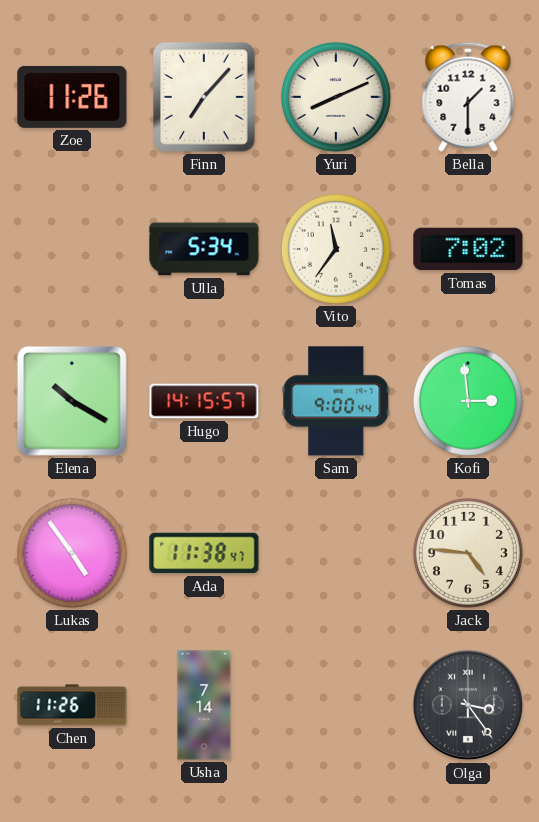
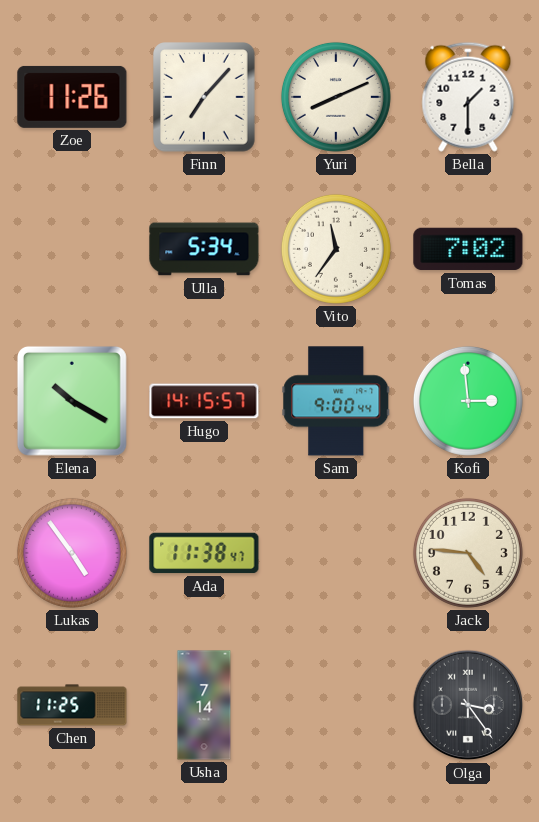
Chen: 11:26 -> 11:25 (72, 705)
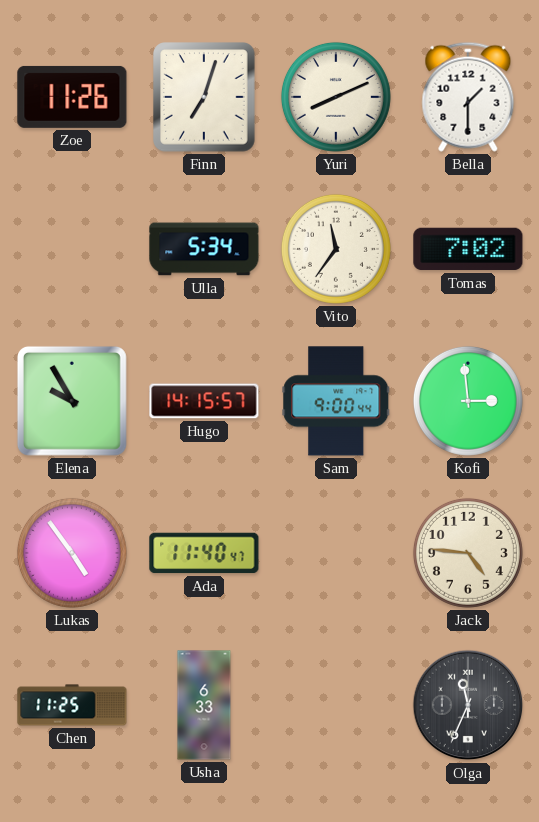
Finn: 7:07 -> 7:03 (205, 98)
Elena: 10:20 -> 9:55 (72, 401)
Ada: 11:38 -> 11:40 (204, 553)
Usha: 7:14 -> 6:33 (204, 705)
Olga: 3:24 -> 11:34 (468, 705)
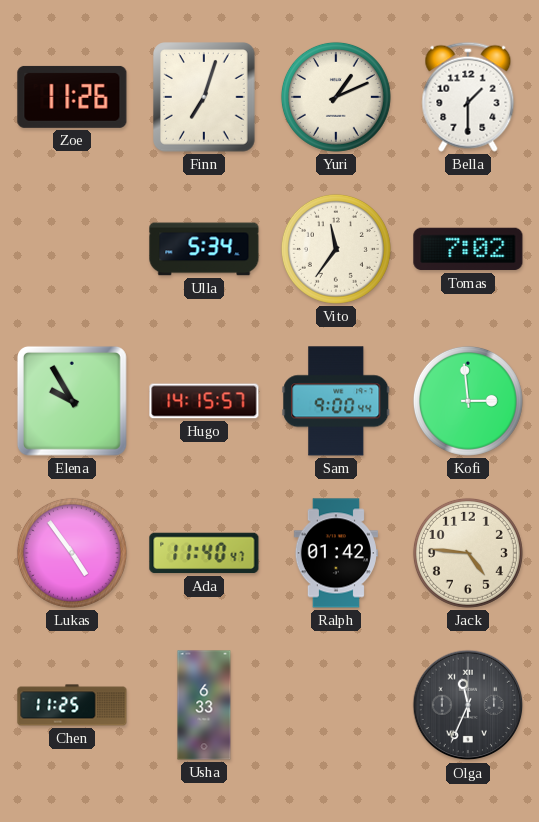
Yuri: 8:11 -> 1:11 (336, 97)
Ralph: none -> 01:42 (336, 553)
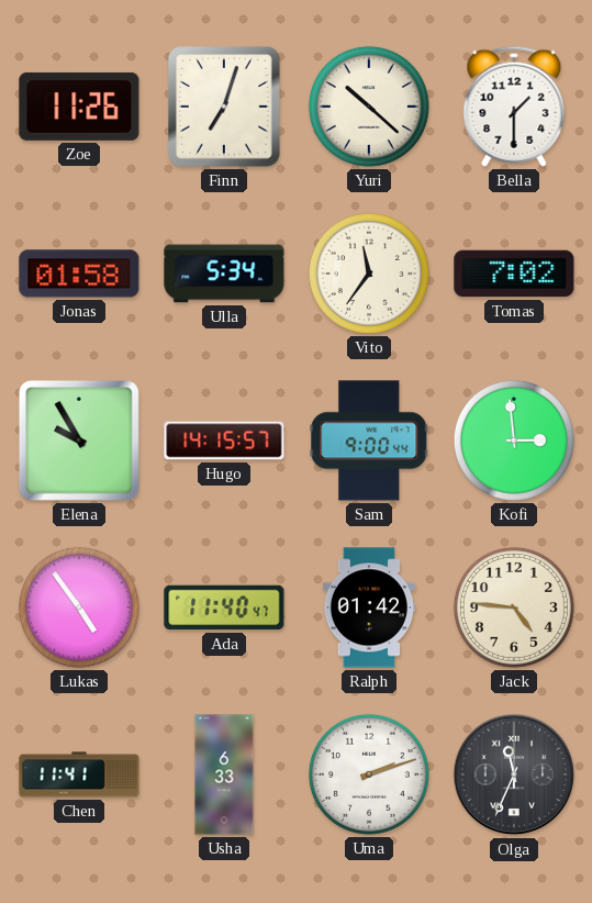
Yuri: 1:11 -> 10:22 (369, 107)
Jonas: none -> 01:58 (79, 274)
Chen: 11:25 -> 11:41 (79, 774)
Uma: none -> 2:12 (369, 774)
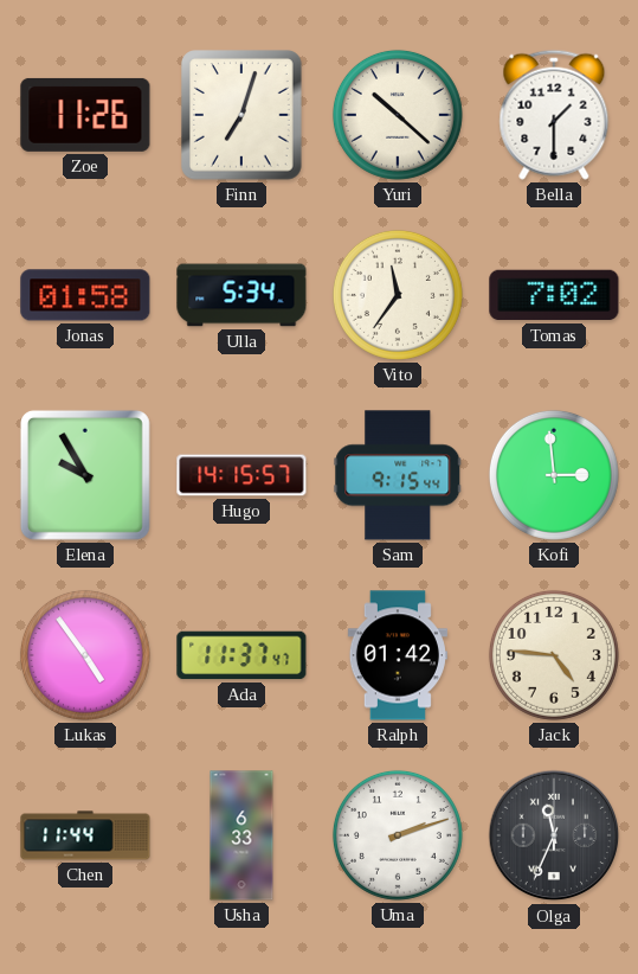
Sam: 9:00 -> 9:15 (398, 475)
Ada: 11:40 -> 11:37 (241, 655)
Chen: 11:41 -> 11:44 (85, 835)
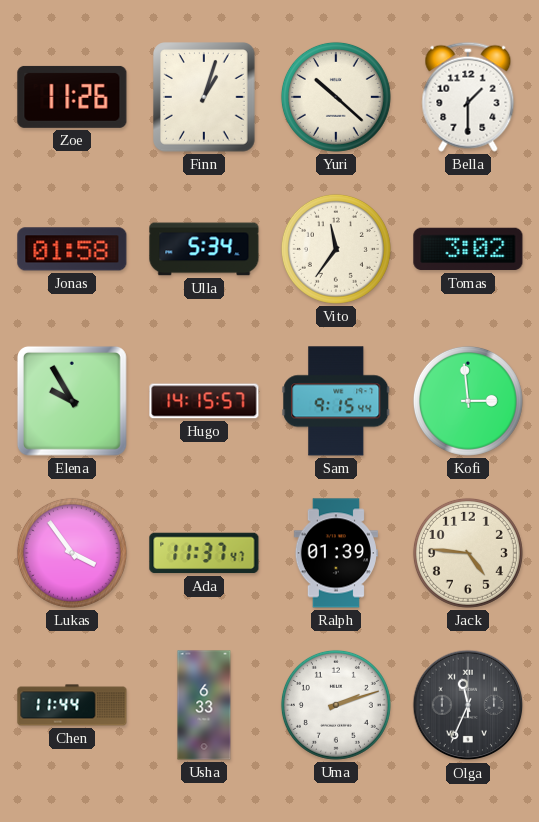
Finn: 7:03 -> 1:03 (205, 98)
Tomas: 7:02 -> 3:02 (468, 249)
Lukas: 4:54 -> 3:54 (72, 553)
Ralph: 01:42 -> 01:39 (336, 553)
